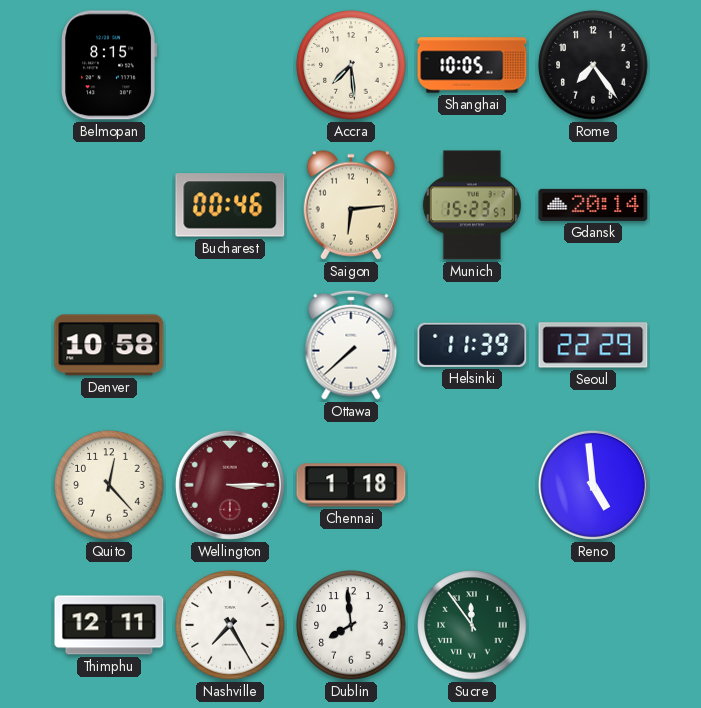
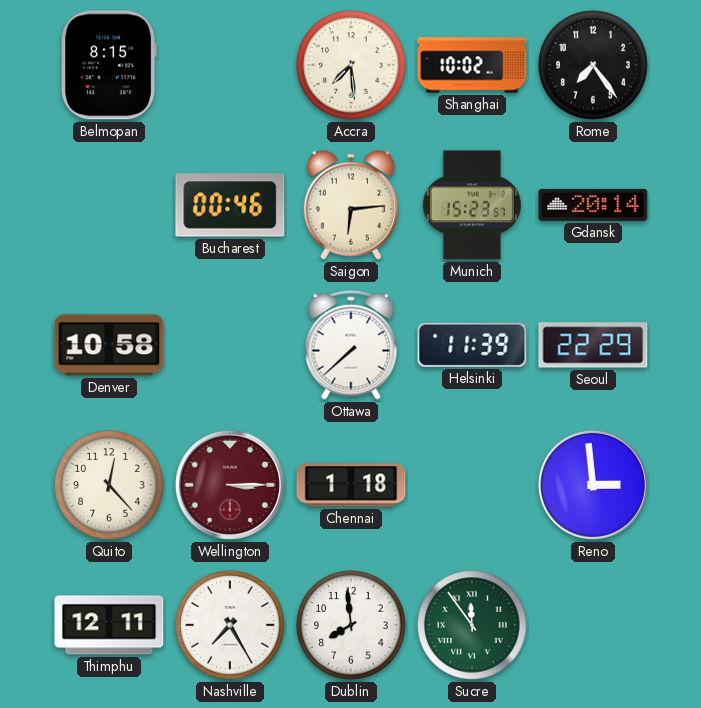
Shanghai: 10:05 -> 10:02 (472, 65)
Reno: 4:59 -> 2:59 (593, 485)
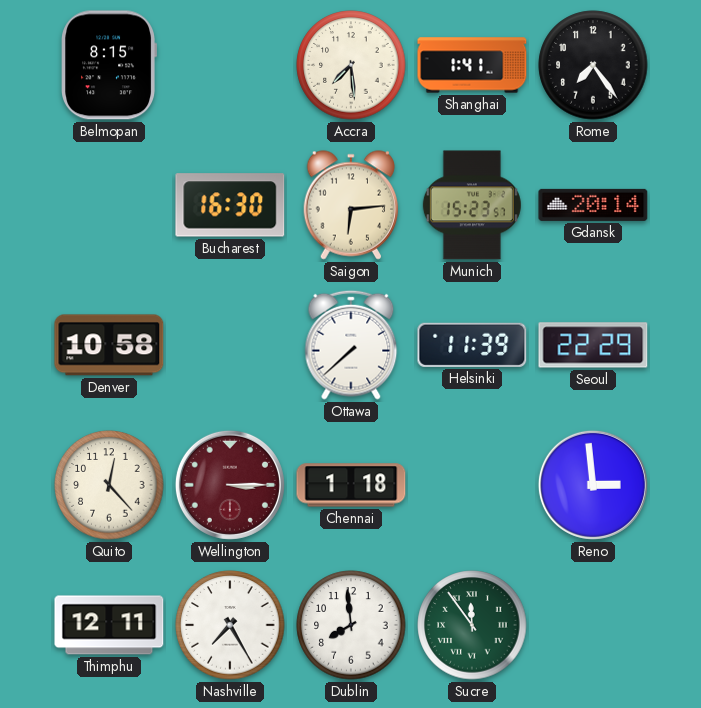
Shanghai: 10:02 -> 1:41 (472, 65)
Bucharest: 00:46 -> 16:30 (230, 205)
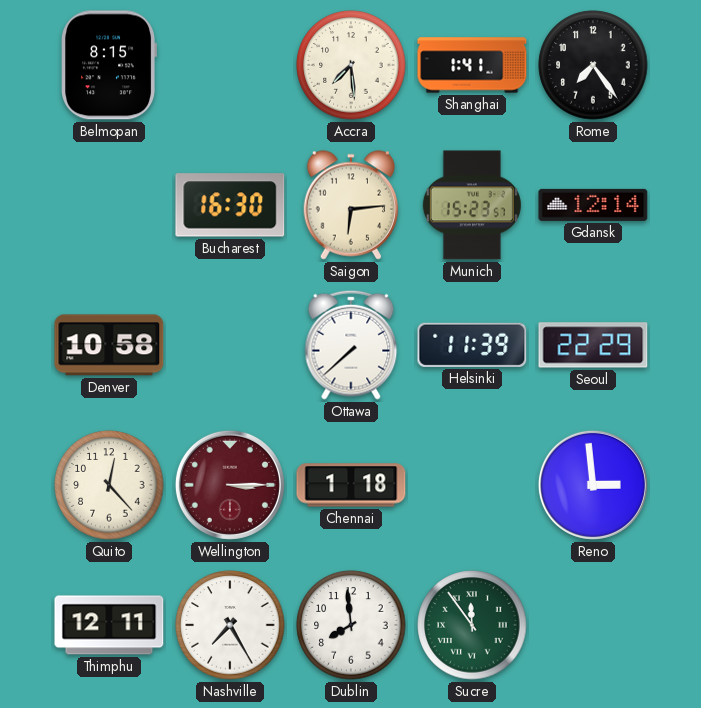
Gdansk: 20:14 -> 12:14 (593, 205)
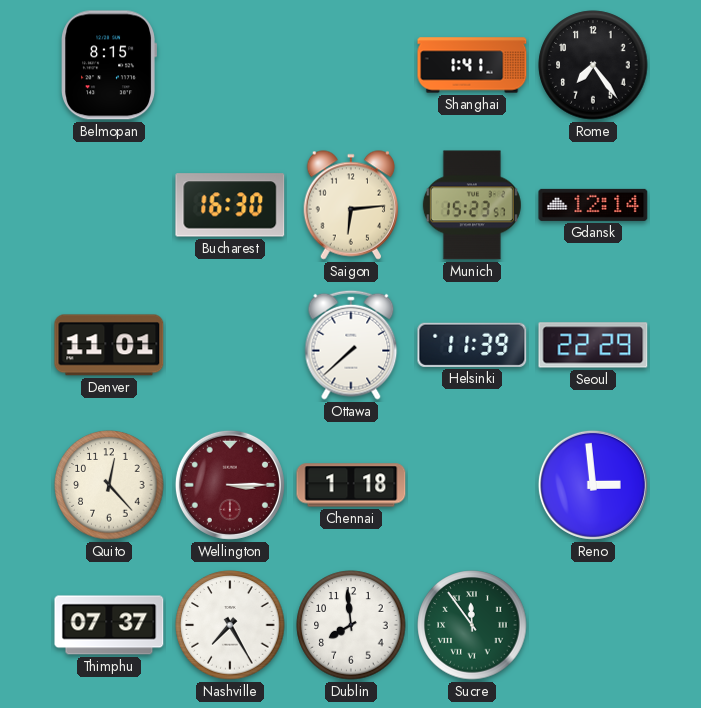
Accra: 7:29 -> none (351, 65)
Denver: 10:58 -> 11:01 (109, 345)
Thimphu: 12:11 -> 07:37 (109, 625)
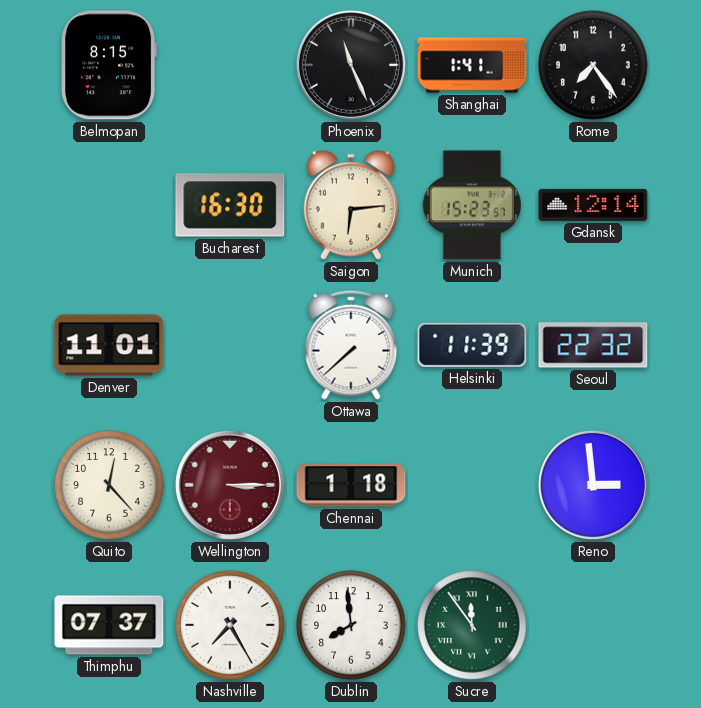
Phoenix: none -> 11:26 (351, 65)
Seoul: 22:29 -> 22:32 (593, 345)
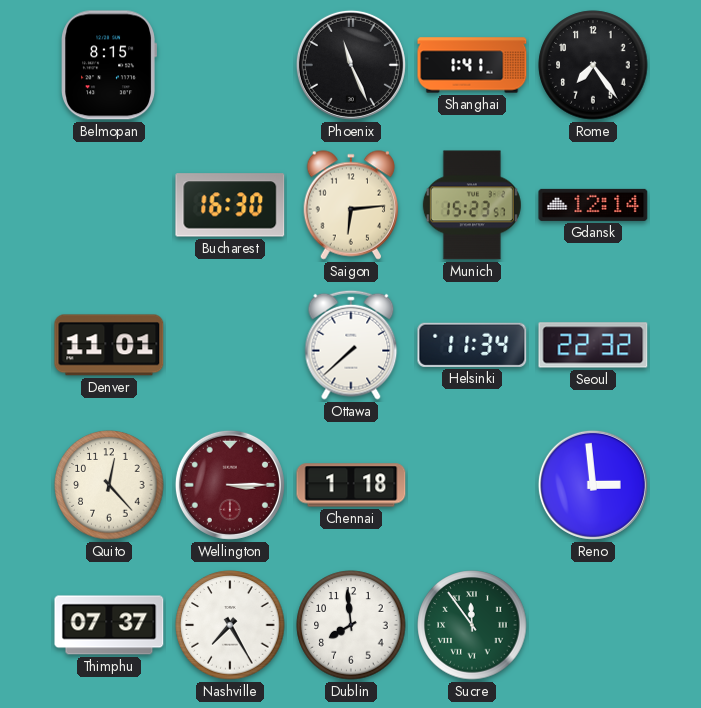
Helsinki: 11:39 -> 11:34 (472, 345)
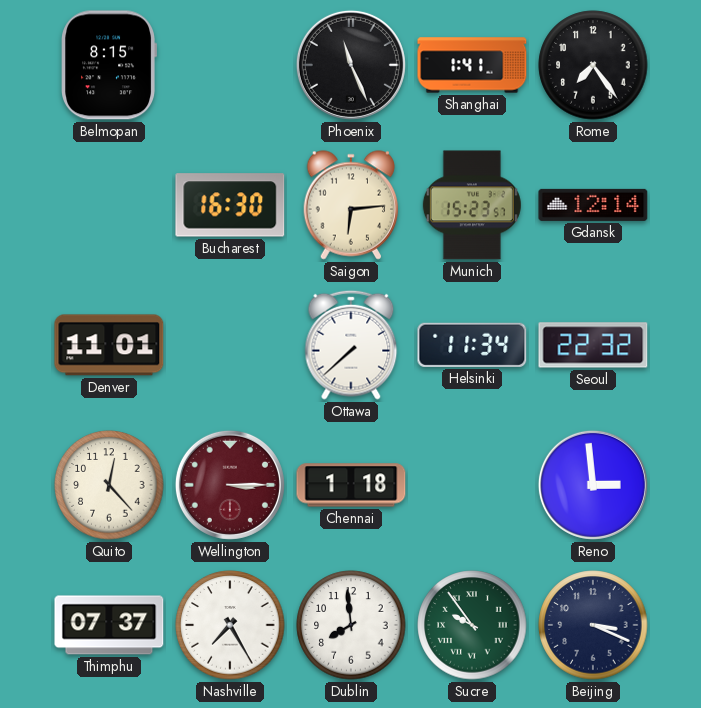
Sucre: 11:54 -> 9:54 (472, 625)
Beijing: none -> 3:19 (593, 625)
